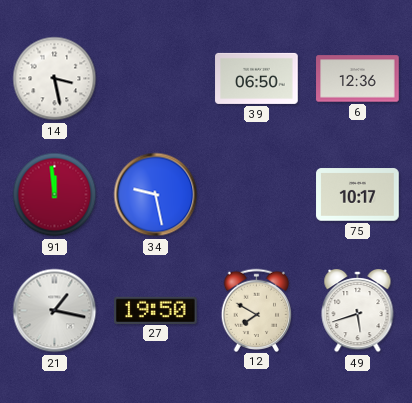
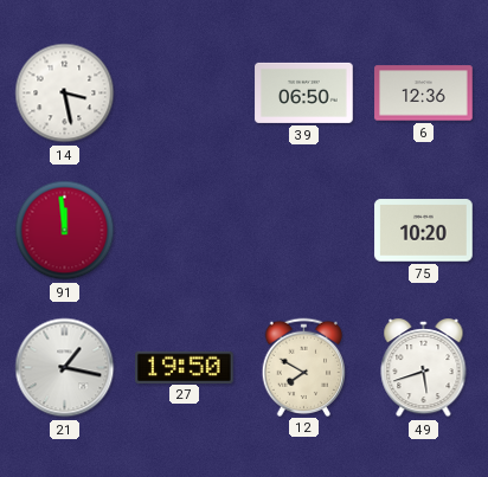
34: 9:28 -> none (156, 195)
75: 10:17 -> 10:20 (424, 231)
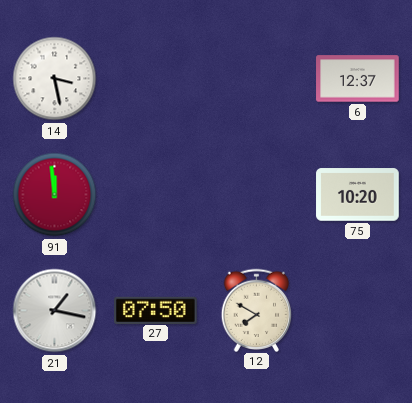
39: 06:50 -> none (304, 92)
6: 12:36 -> 12:37 (358, 79)
27: 19:50 -> 07:50 (156, 310)
49: 5:42 -> none (424, 369)
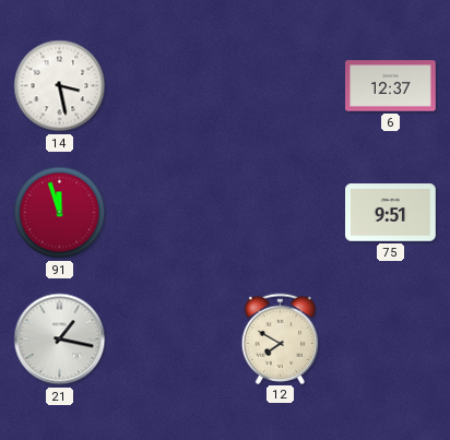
91: 11:59 -> 11:57 (60, 213)
75: 10:20 -> 9:51 (391, 213)
27: 07:50 -> none (156, 310)
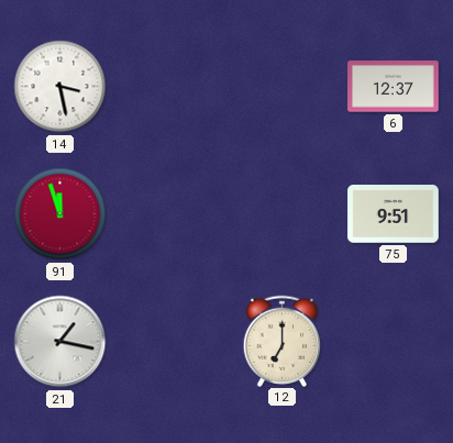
12: 7:50 -> 7:00 (283, 341)
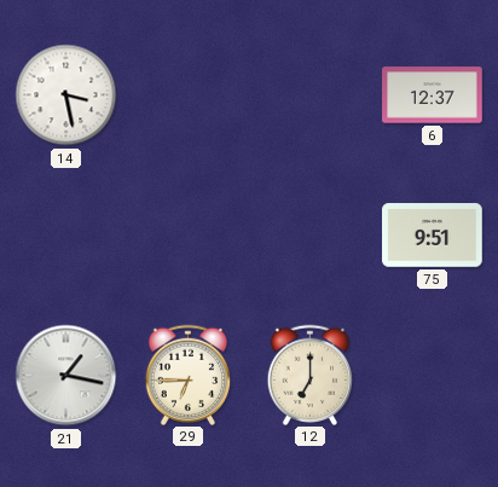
91: 11:57 -> none (60, 214)
29: none -> 6:45 (189, 375)
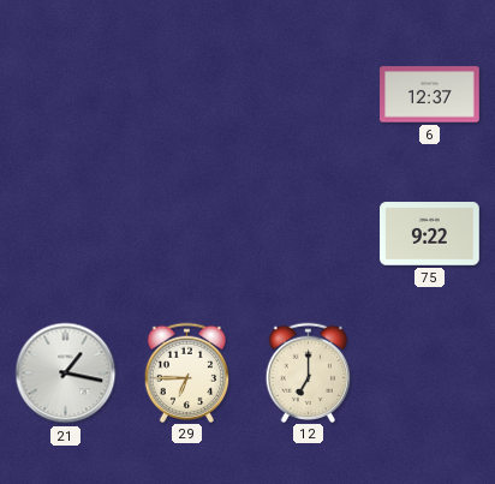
14: 3:28 -> none (66, 95)
75: 9:51 -> 9:22 (430, 234)
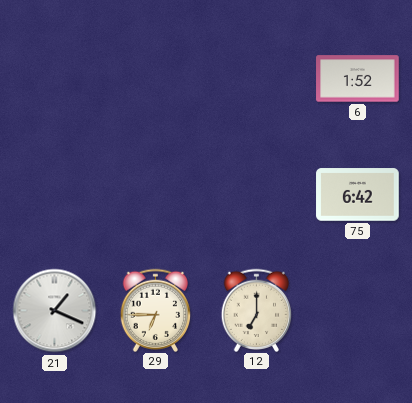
6: 12:37 -> 1:52 (358, 79)
75: 9:22 -> 6:42 (358, 195)
21: 1:17 -> 1:19 (55, 311)
